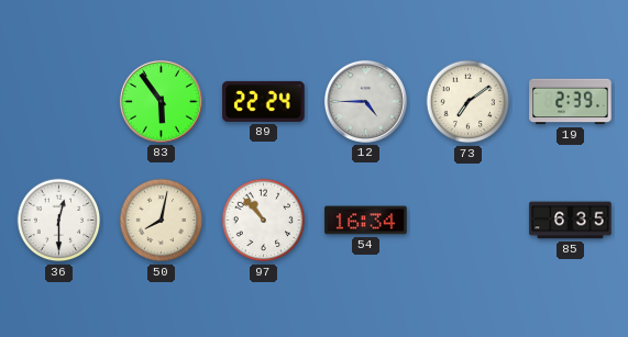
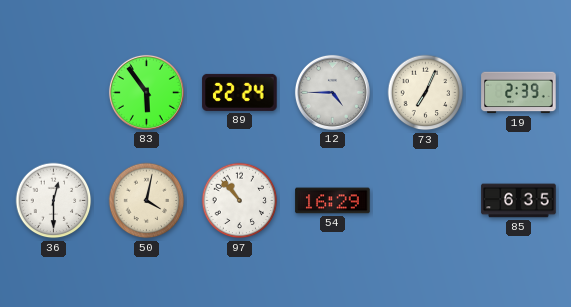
73: 7:09 -> 7:04 (426, 93)
50: 8:02 -> 4:02 (147, 201)
54: 16:34 -> 16:29 (333, 201)
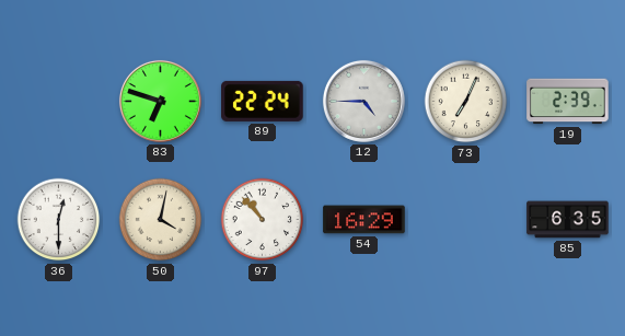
83: 5:54 -> 6:48 (160, 101)
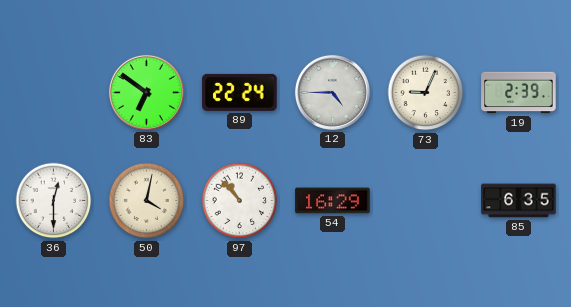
83: 6:48 -> 6:51 (146, 92)
73: 7:04 -> 9:04 (426, 93)
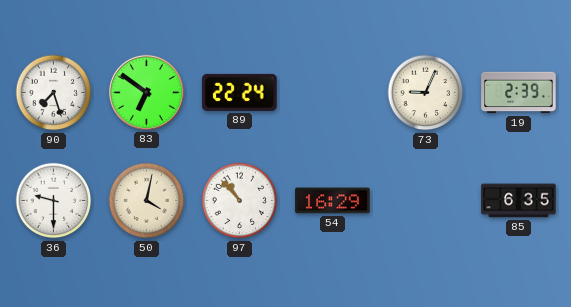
90: none -> 7:27 (54, 93)
12: 4:45 -> none (332, 92)
36: 12:30 -> 9:30 (54, 201)
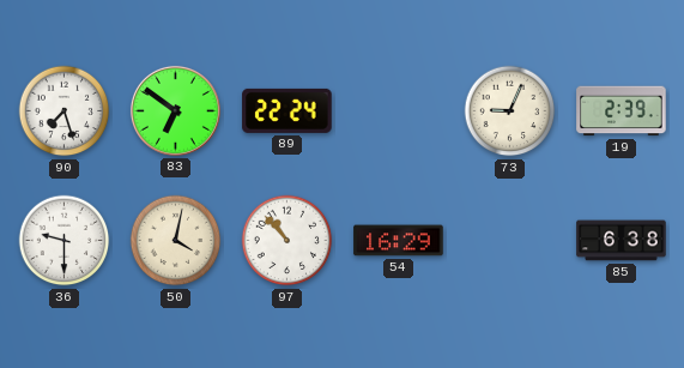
85: 6:35 -> 6:38 (622, 241)
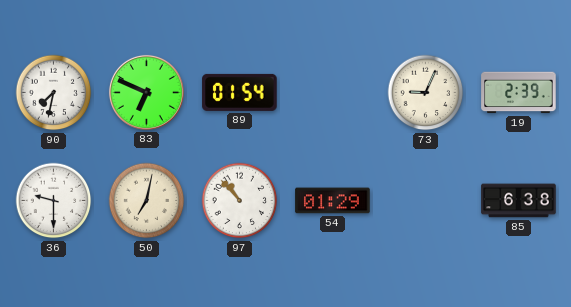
90: 7:27 -> 7:32 (54, 93)
83: 6:51 -> 6:49 (146, 92)
89: 22:24 -> 01:54 (240, 92)
50: 4:02 -> 7:02 (147, 201)
54: 16:29 -> 01:29 (333, 201)
